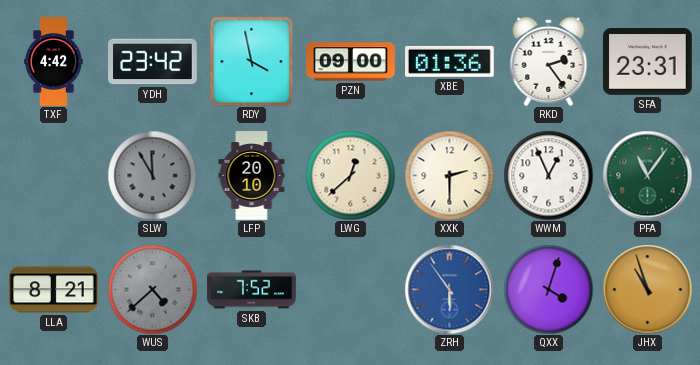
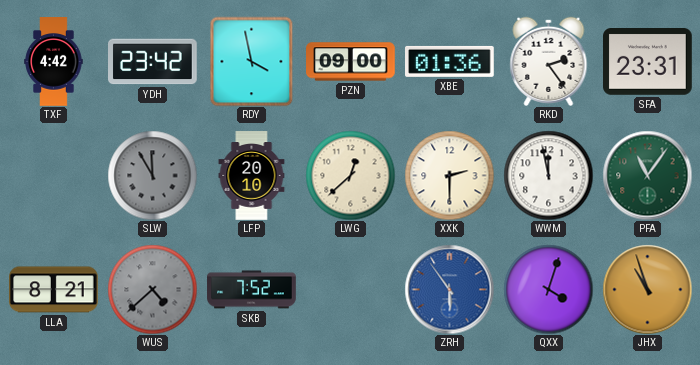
WWM: 12:56 -> 11:58 (548, 175)
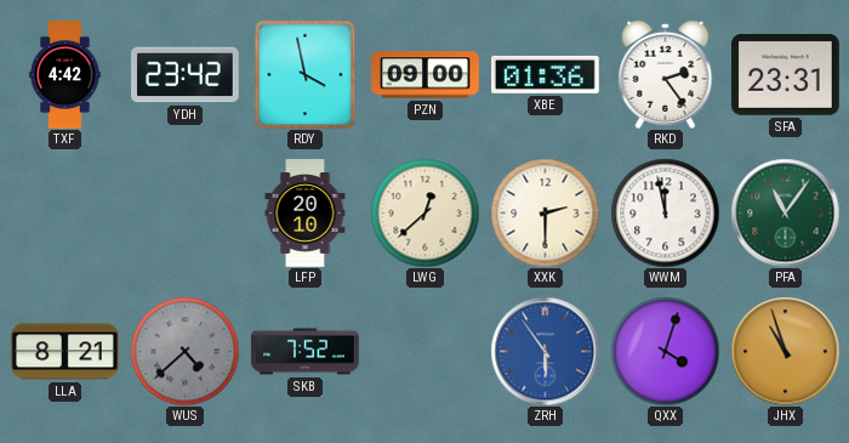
SLW: 11:55 -> none (152, 175)
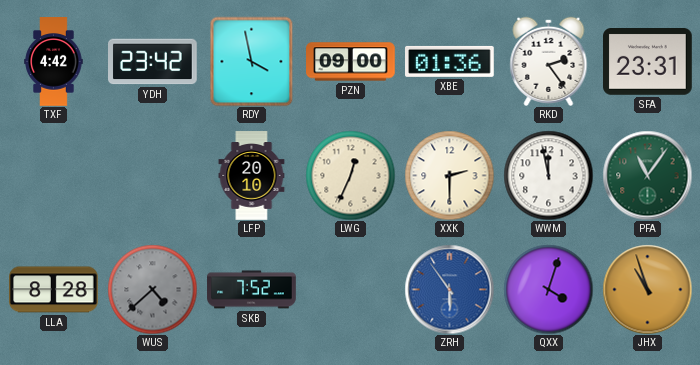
LWG: 12:38 -> 12:34 (350, 175)
LLA: 8:21 -> 8:28 (54, 290)
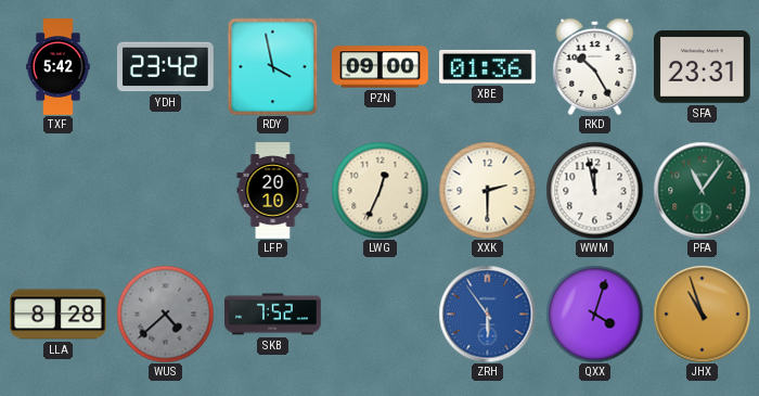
TXF: 4:42 -> 5:42 (59, 67)
RKD: 2:24 -> 10:25 (595, 66)
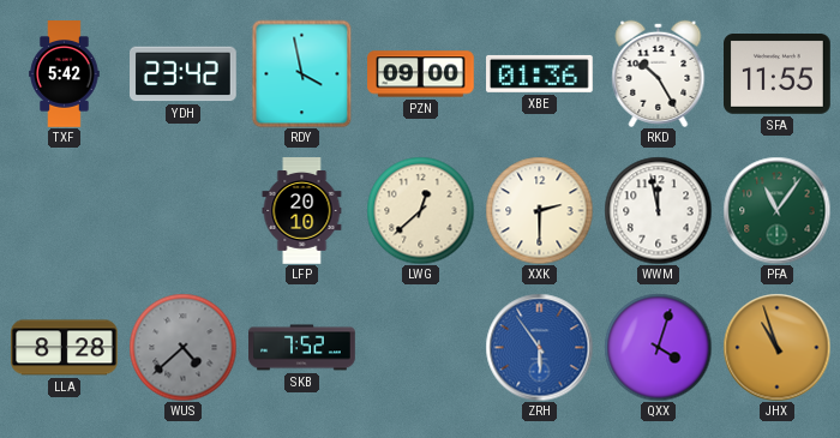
SFA: 23:31 -> 11:55 (778, 74)
LWG: 12:34 -> 12:38 (420, 210)
